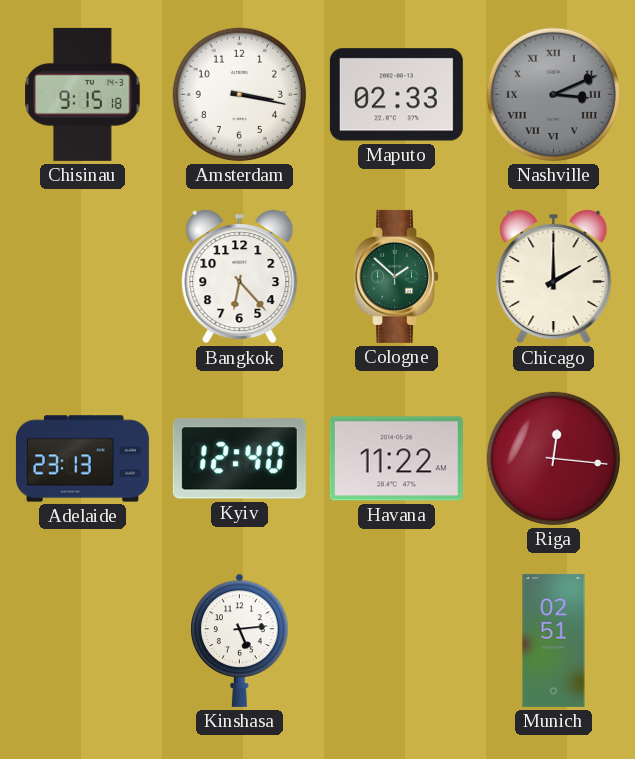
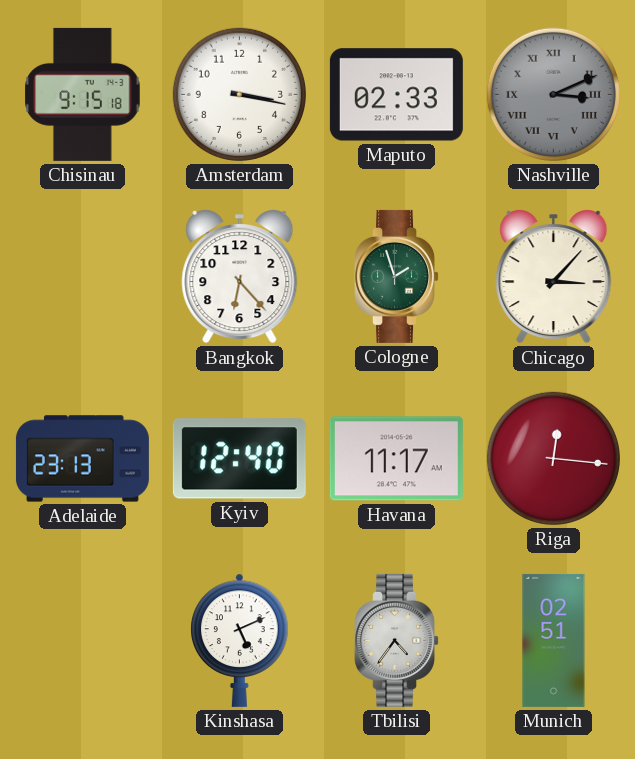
Cologne: 1:52 -> 1:57 (397, 276)
Chicago: 2:00 -> 3:07 (554, 277)
Havana: 11:22 -> 11:17 (396, 459)
Kinshasa: 5:14 -> 5:11 (240, 640)
Tbilisi: none -> 4:36 (397, 640)
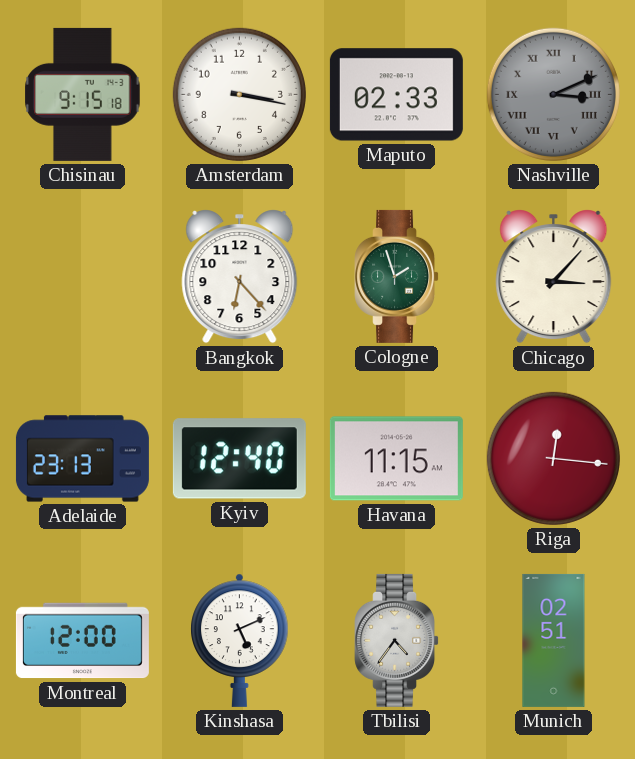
Havana: 11:17 -> 11:15 (396, 459)
Montreal: none -> 12:00 (82, 641)
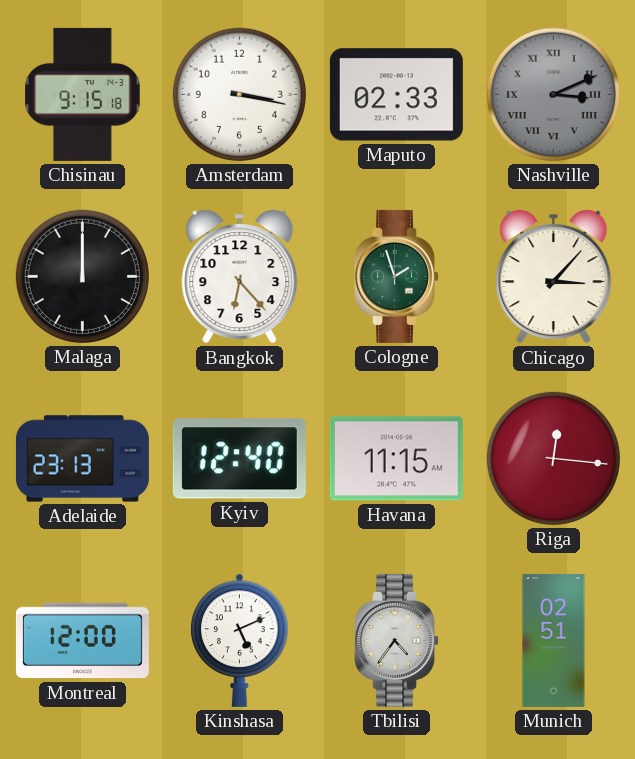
Malaga: none -> 12:00 (82, 276)
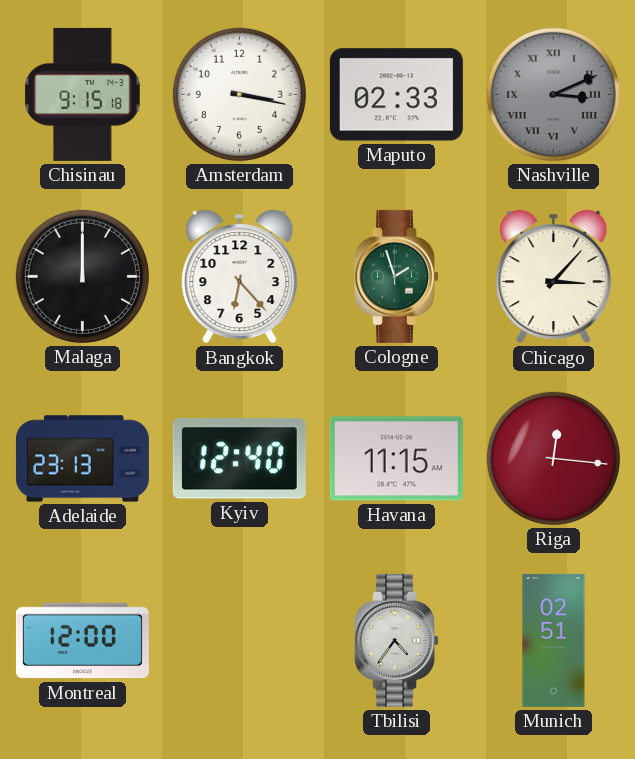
Kinshasa: 5:11 -> none (240, 640)
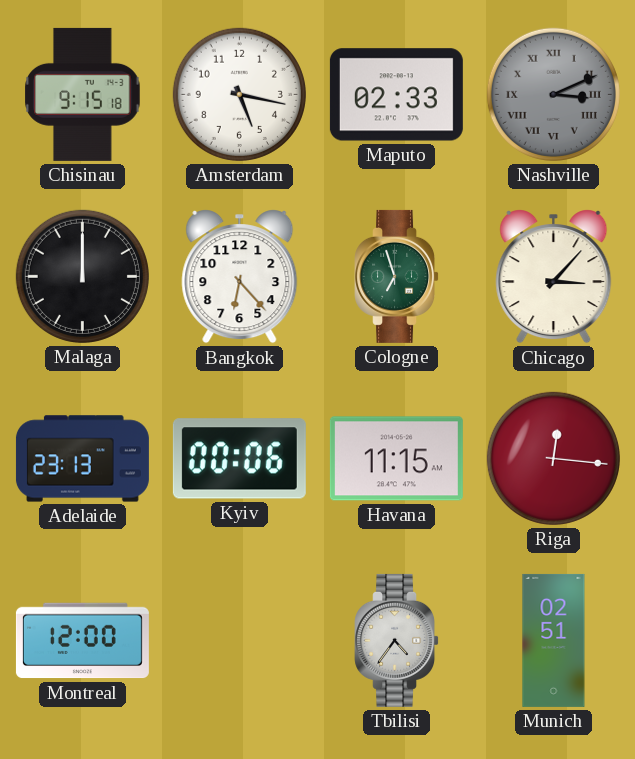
Amsterdam: 3:17 -> 5:17 (239, 94)
Cologne: 1:57 -> 6:57 (397, 276)
Kyiv: 12:40 -> 00:06 (239, 459)
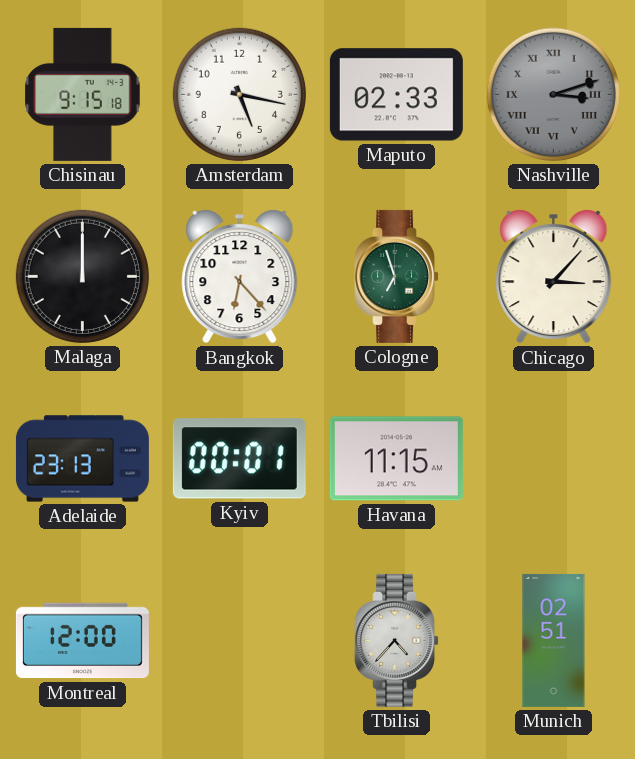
Nashville: 3:11 -> 3:12 (553, 94)
Kyiv: 00:06 -> 00:01 (239, 459)
Riga: 12:16 -> none (553, 458)
Tbilisi: 4:36 -> 4:37 (397, 640)
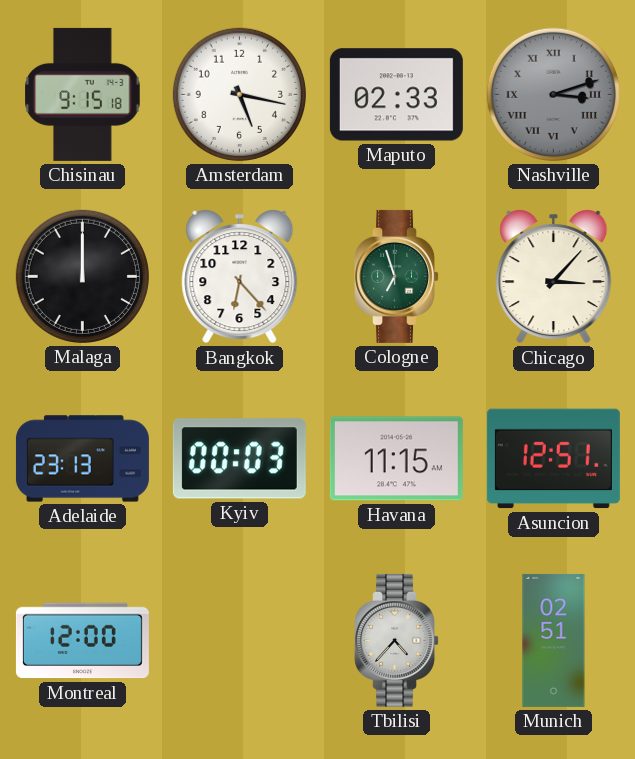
Kyiv: 00:01 -> 00:03 (239, 459)
Asuncion: none -> 12:51 (553, 459)
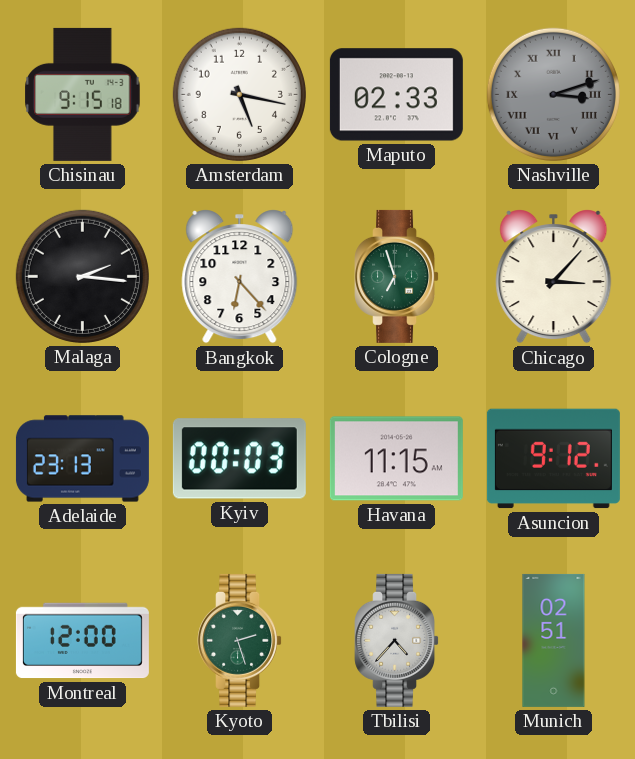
Malaga: 12:00 -> 2:16 (82, 276)
Asuncion: 12:51 -> 9:12 (553, 459)
Kyoto: none -> 2:27 (240, 640)
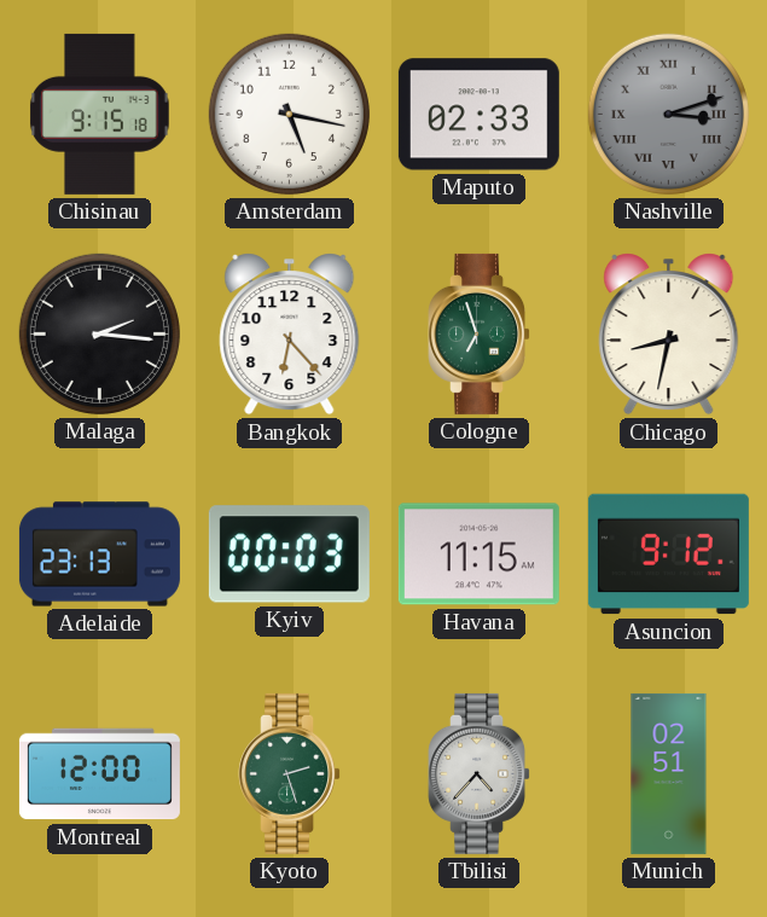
Chicago: 3:07 -> 8:32 (669, 335)
